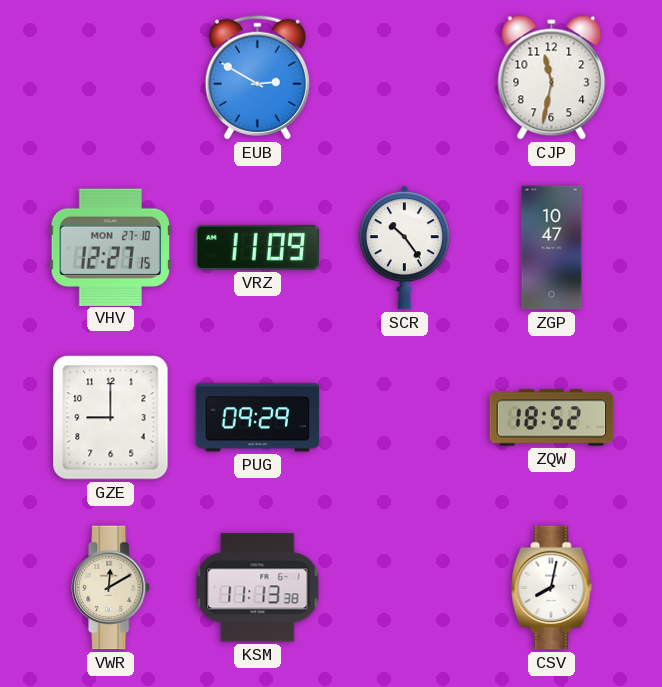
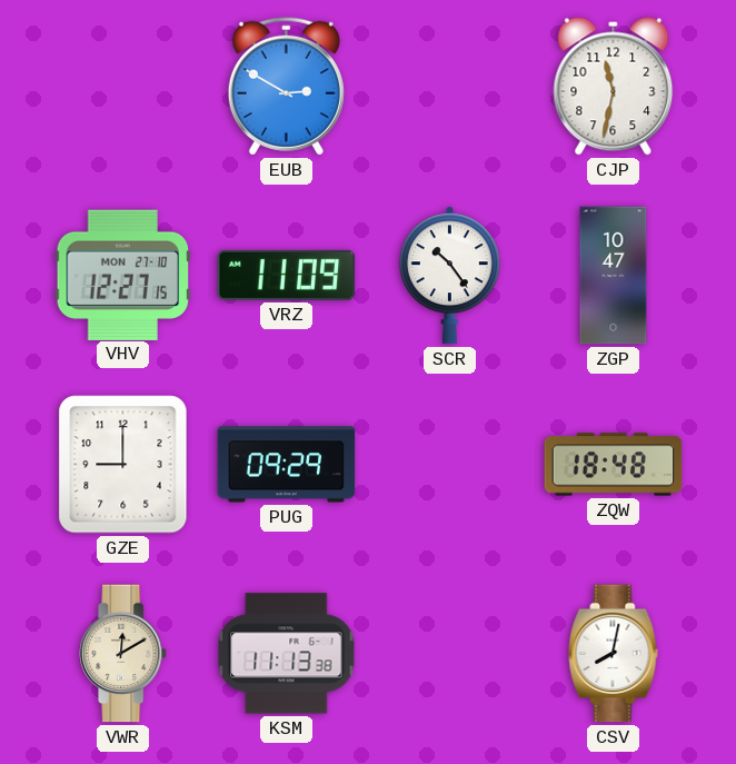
ZQW: 18:52 -> 18:48 (614, 465)
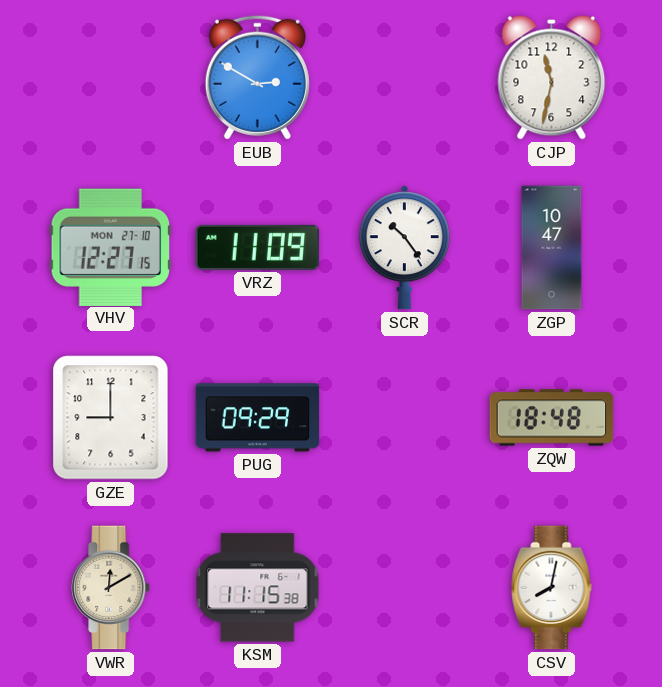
KSM: 11:13 -> 11:15 (258, 588)
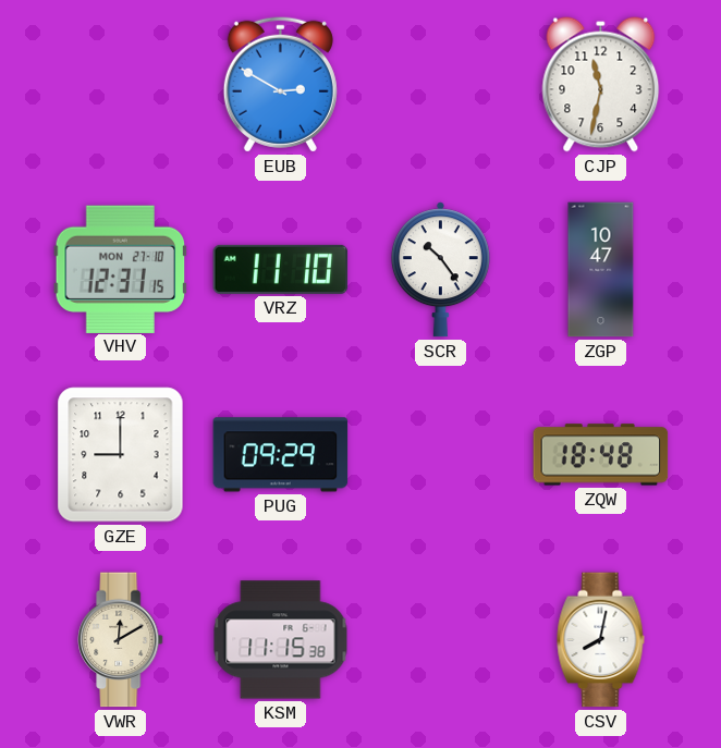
VHV: 12:27 -> 12:31 (121, 269)
VRZ: 11:09 -> 11:10 (281, 269)
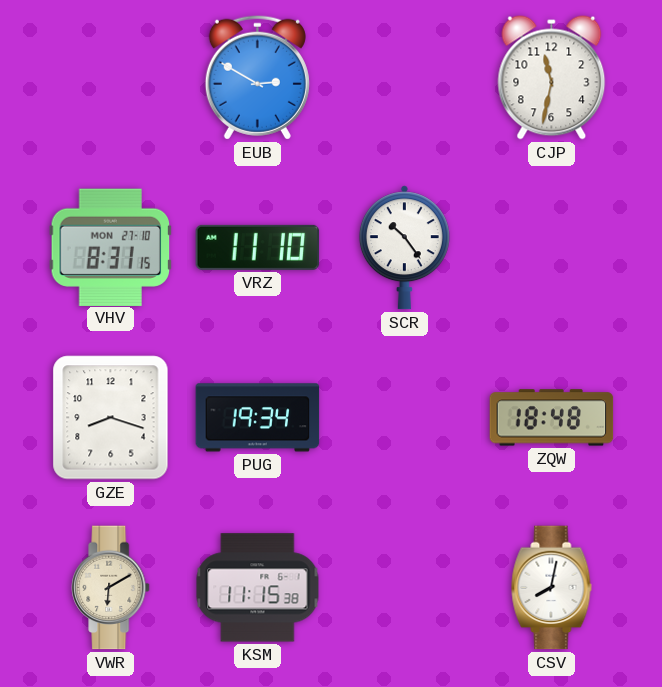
VHV: 12:31 -> 8:31 (111, 247)
ZGP: 10:47 -> none (601, 270)
GZE: 9:00 -> 8:18 (111, 418)
PUG: 09:29 -> 19:34 (258, 418)
VWR: 12:10 -> 6:10 (111, 588)
